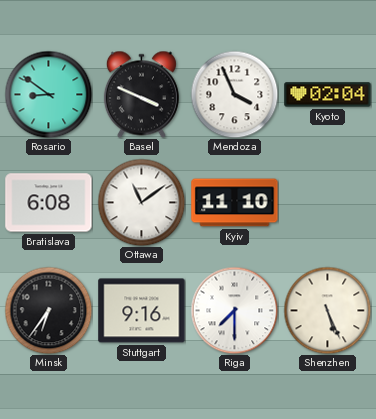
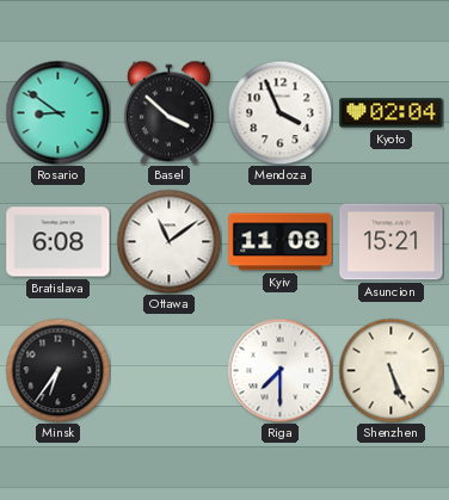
Basel: 3:49 -> 3:52 (168, 112)
Kyiv: 11:10 -> 11:08 (281, 242)
Asuncion: none -> 15:21 (392, 242)
Stuttgart: 9:16 -> none (142, 311)
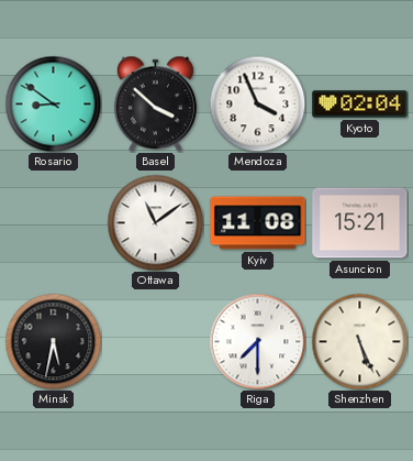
Bratislava: 6:08 -> none (59, 242)
Minsk: 6:36 -> 5:32 (53, 341)
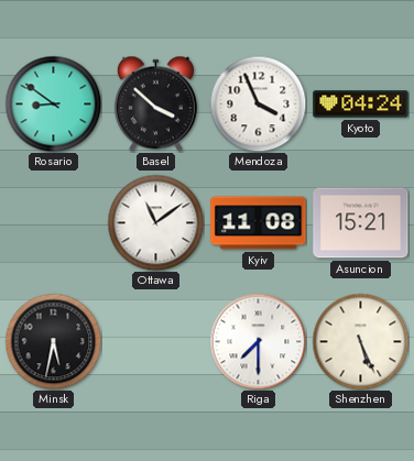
Kyoto: 02:04 -> 04:24 (361, 105)
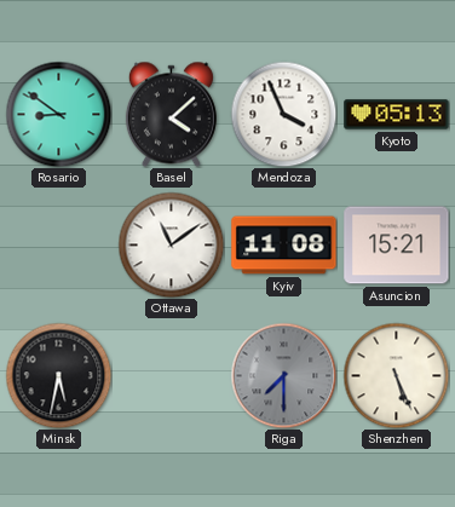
Basel: 3:52 -> 4:08 (171, 114)
Kyoto: 04:24 -> 05:13 (397, 115)
Riga dial: white -> grey (283, 375)
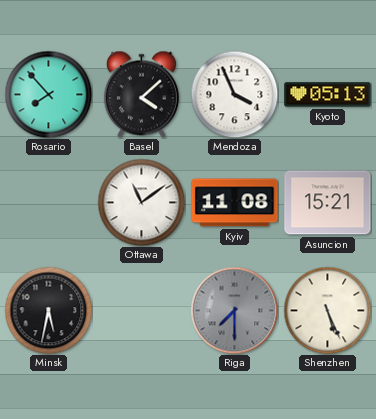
Rosario: 8:51 -> 7:53 (48, 94)
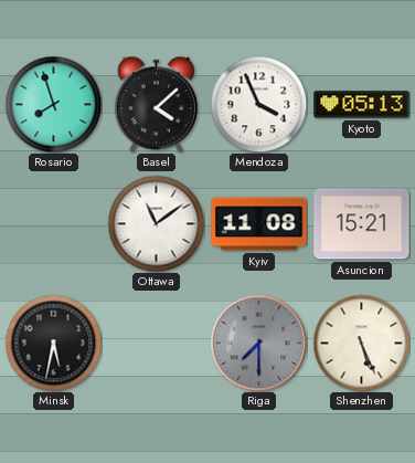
Rosario: 7:53 -> 7:57 (53, 104)
